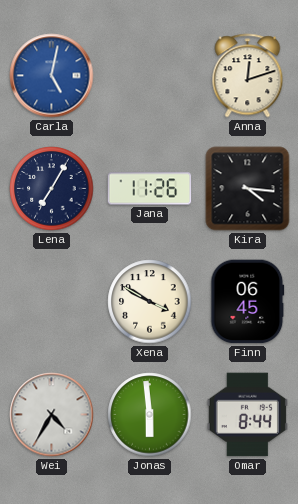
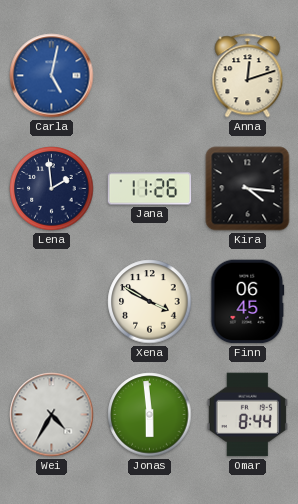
Lena: 7:05 -> 1:59 (52, 189)
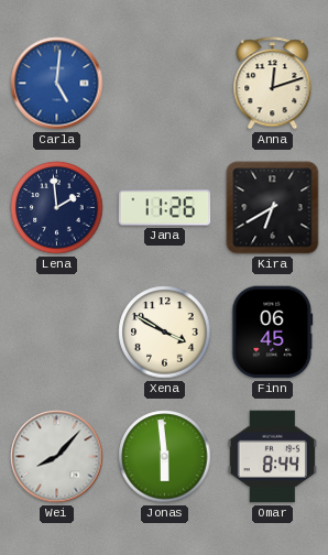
Carla: 5:02 -> 5:01 (57, 84)
Kira: 4:16 -> 6:40 (273, 208)
Wei: 4:35 -> 8:07 (57, 457)
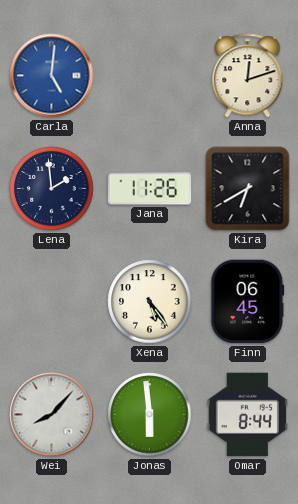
Xena: 3:50 -> 5:24 (150, 302)
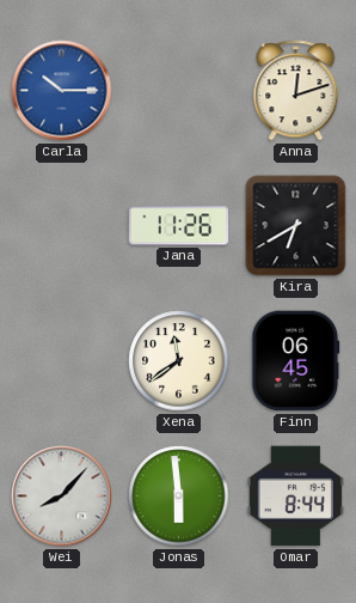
Carla: 5:01 -> 10:15 (62, 91)
Lena: 1:59 -> none (52, 189)
Xena: 5:24 -> 11:39 (179, 361)
